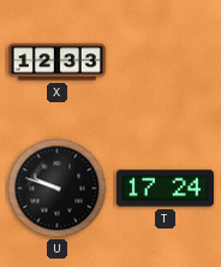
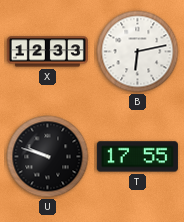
B: none -> 6:13 (138, 52)
T: 17:24 -> 17:55 (137, 157)
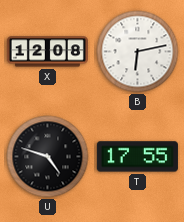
X: 12:33 -> 12:08 (47, 52)
U: 9:48 -> 4:48 (48, 157)
